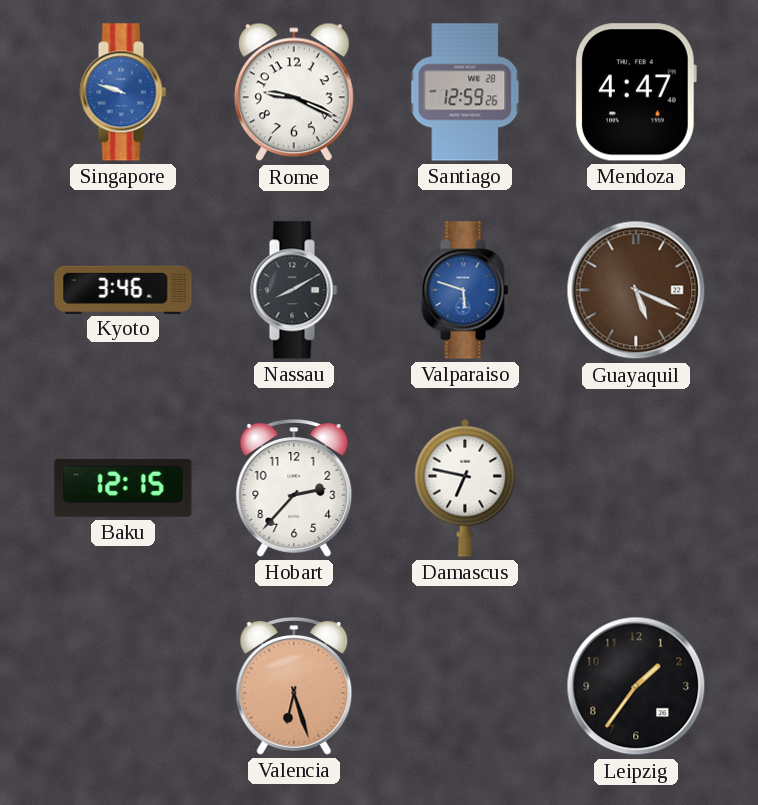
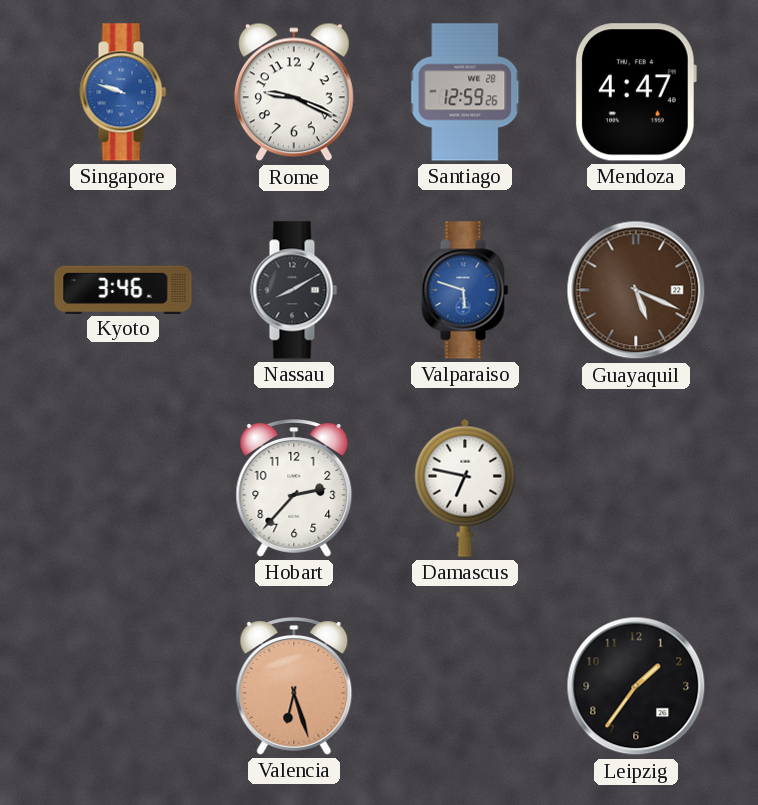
Baku: 12:15 -> none (123, 488)
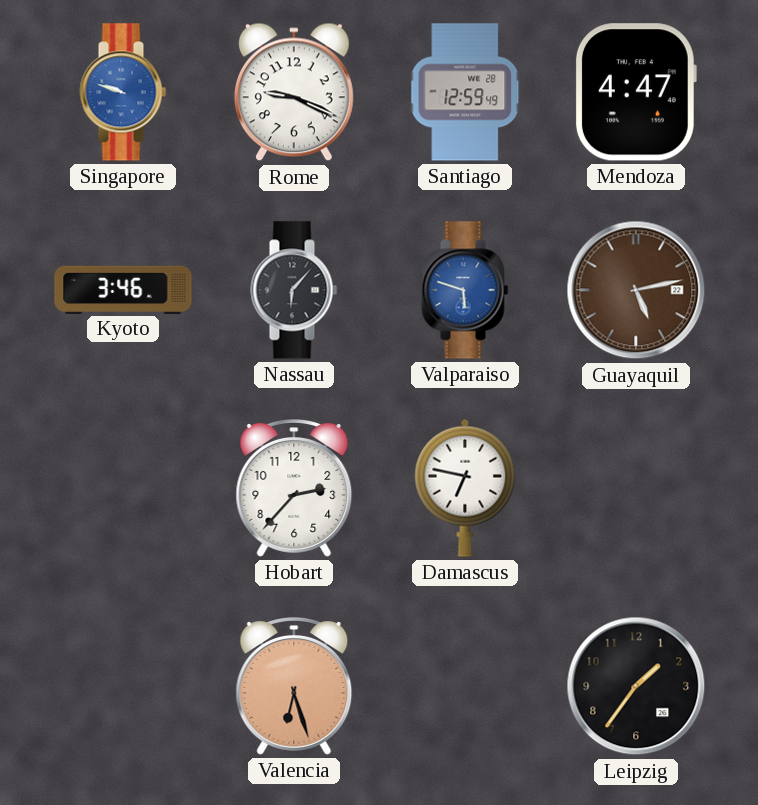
Santiago: 12:59:26 -> 12:59:49 (466, 92)
Nassau: 8:10 -> 6:07 (294, 290)
Guayaquil: 5:19 -> 5:13 (636, 290)
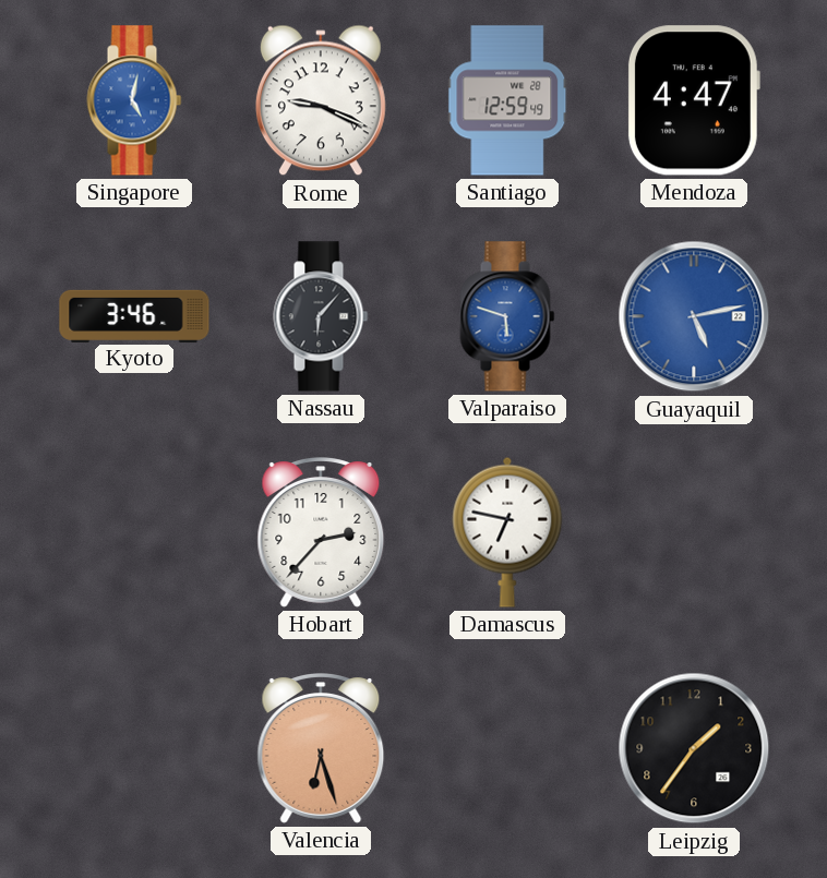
Singapore: 9:48 -> 5:02 (134, 100)
Guayaquil dial: brown -> blue (694, 316)
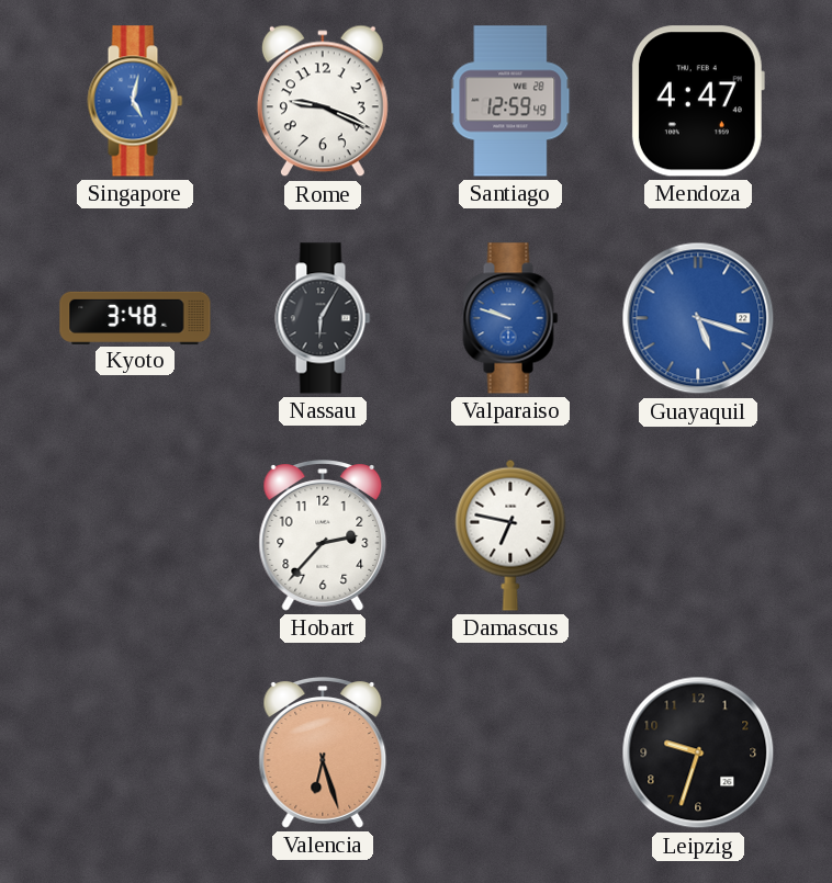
Kyoto: 3:46 -> 3:48 (135, 317)
Nassau: 6:07 -> 6:05 (323, 318)
Valparaiso: 5:48 -> 9:48 (510, 318)
Guayaquil: 5:13 -> 5:18 (698, 318)
Leipzig: 1:36 -> 9:33 (698, 752)
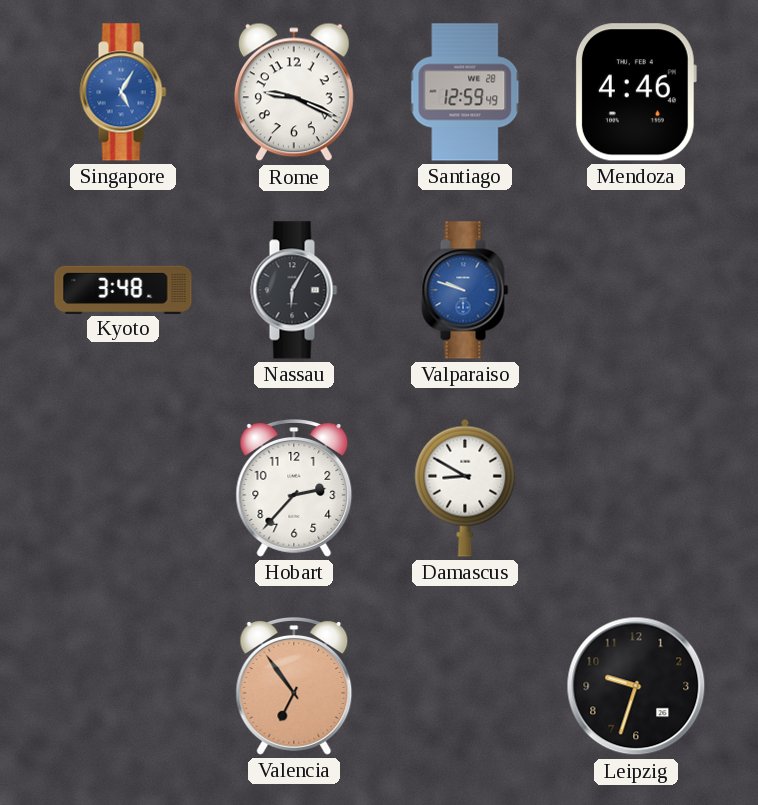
Singapore: 5:02 -> 5:05 (123, 92)
Mendoza: 4:47 -> 4:46 (635, 92)
Guayaquil: 5:18 -> none (698, 318)
Damascus: 6:47 -> 8:50 (465, 488)
Valencia: 6:27 -> 6:54 (294, 687)
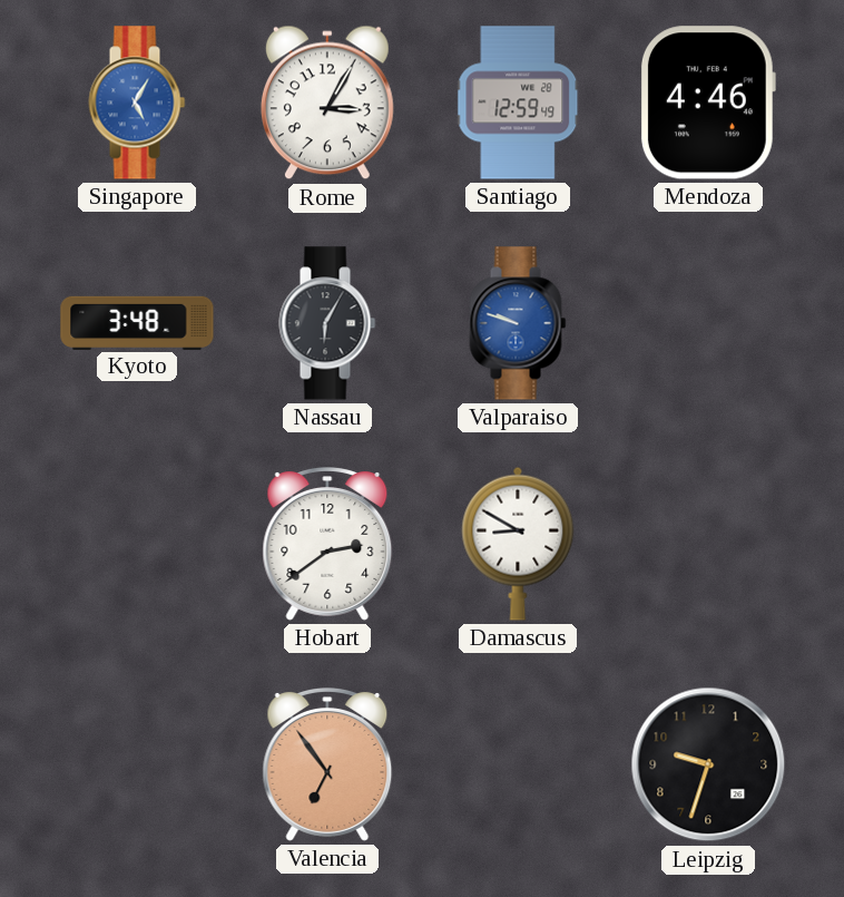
Rome: 9:19 -> 3:05 (327, 103)
Hobart: 2:37 -> 2:39 (327, 545)
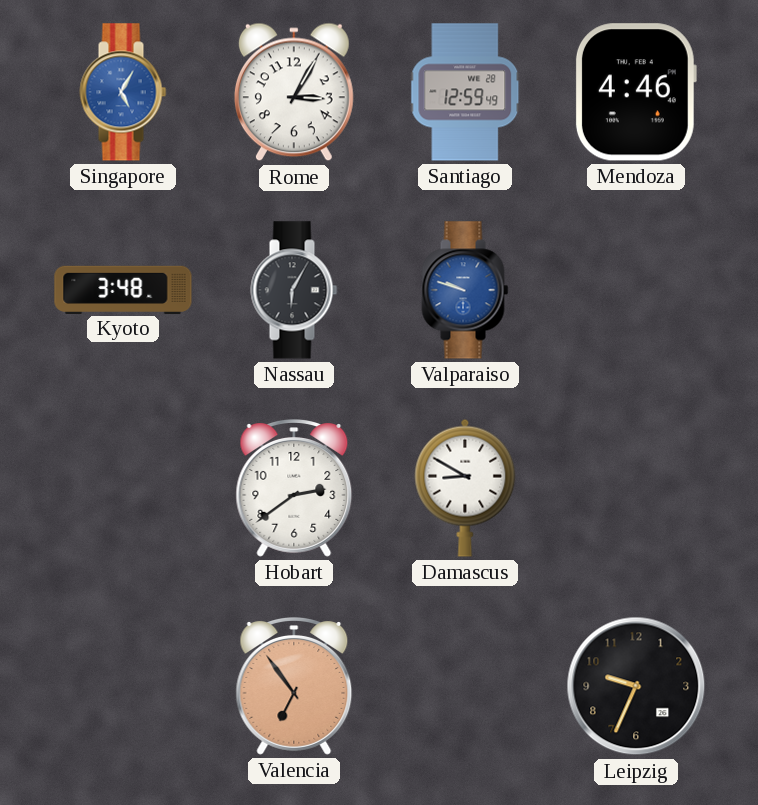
Leipzig: 9:33 -> 9:34 (636, 686)
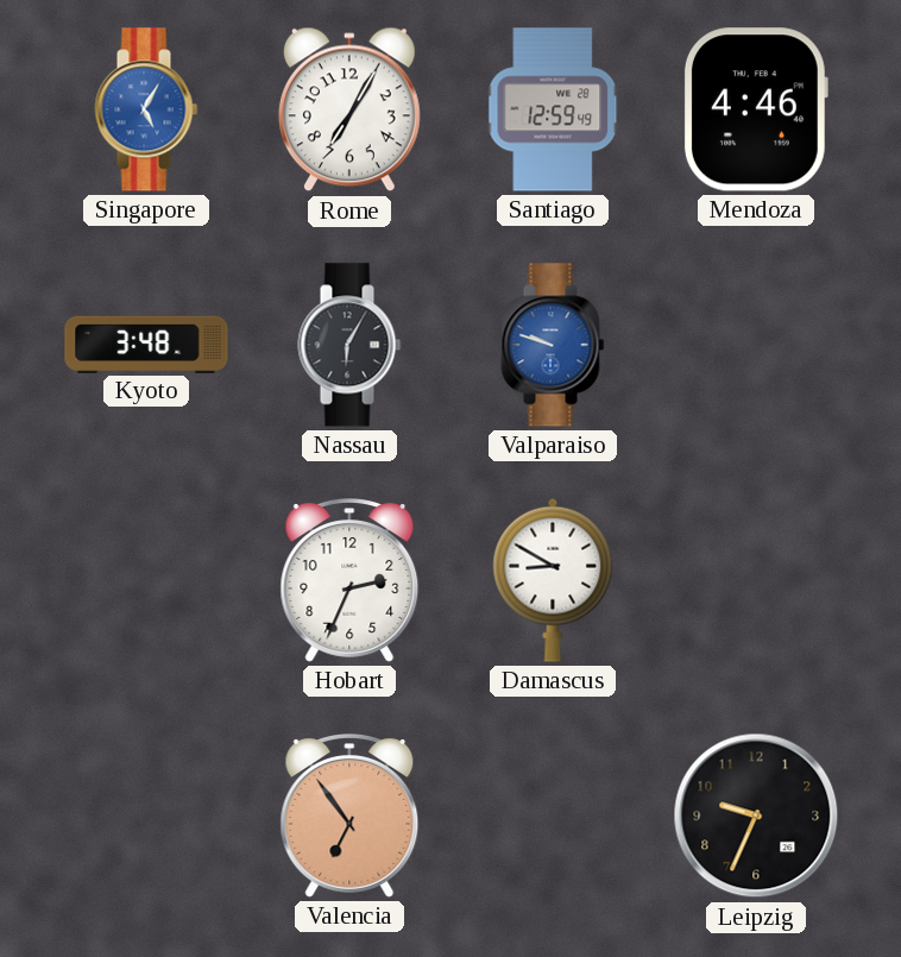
Rome: 3:05 -> 7:05 (349, 109)
Hobart: 2:39 -> 2:34 (349, 581)
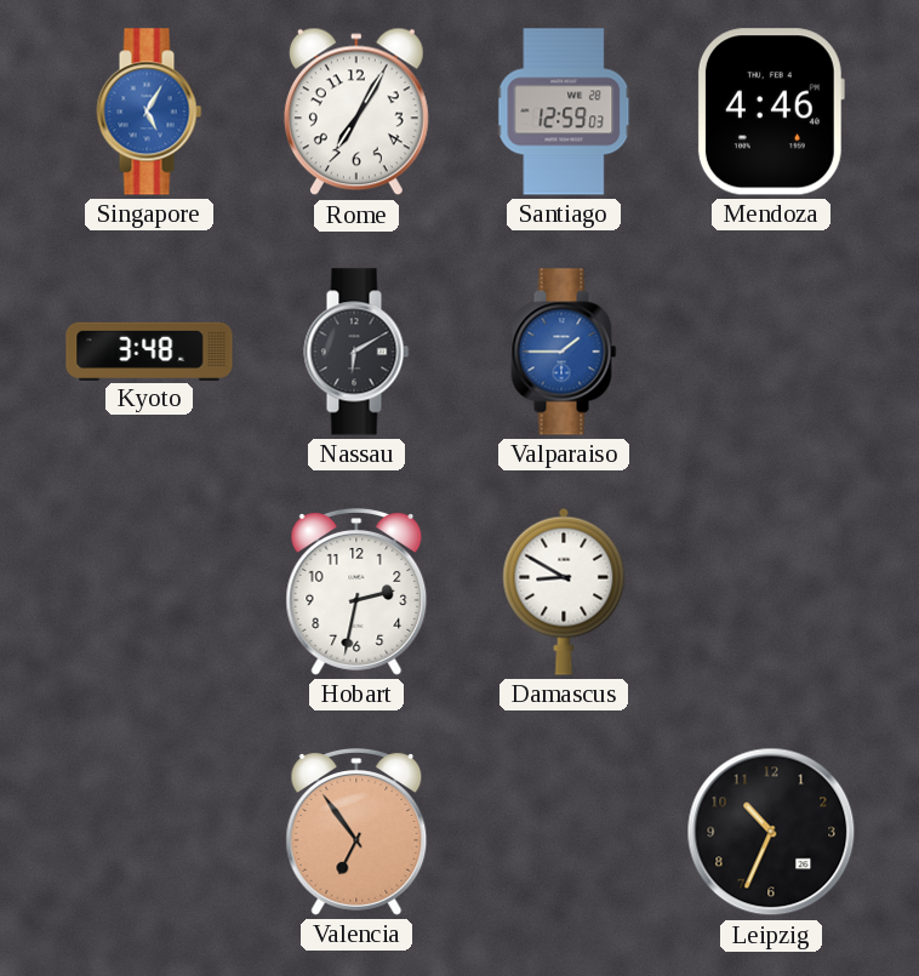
Santiago: 12:59:49 -> 12:59:03 (565, 112)
Nassau: 6:05 -> 6:10 (356, 352)
Valparaiso: 9:48 -> 1:45 (564, 352)
Hobart: 2:34 -> 2:32 (356, 593)
Leipzig: 9:34 -> 10:34 (771, 832)
